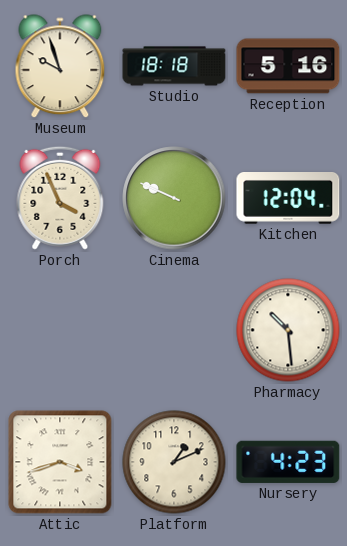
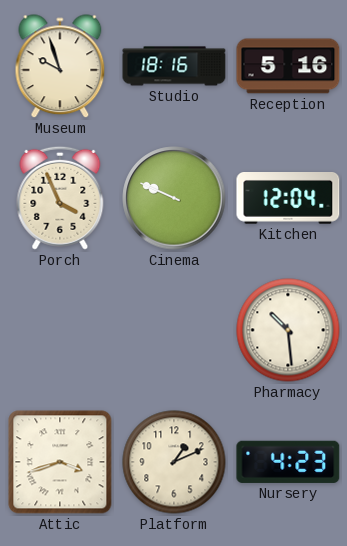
Studio: 18:18 -> 18:16 (174, 66)
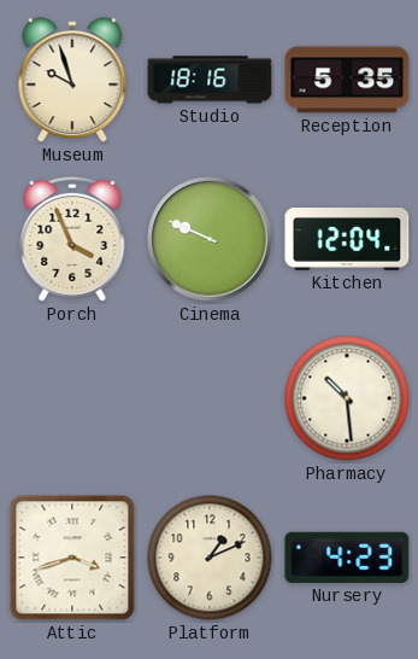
Reception: 5:16 -> 5:35 (347, 80)
